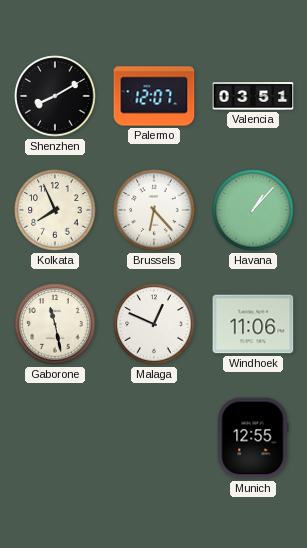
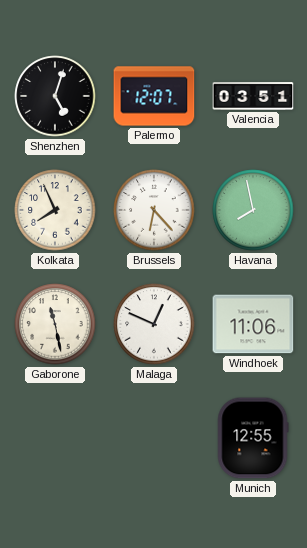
Shenzhen: 8:10 -> 5:03 (55, 96)
Havana: 1:07 -> 7:58 (253, 210)
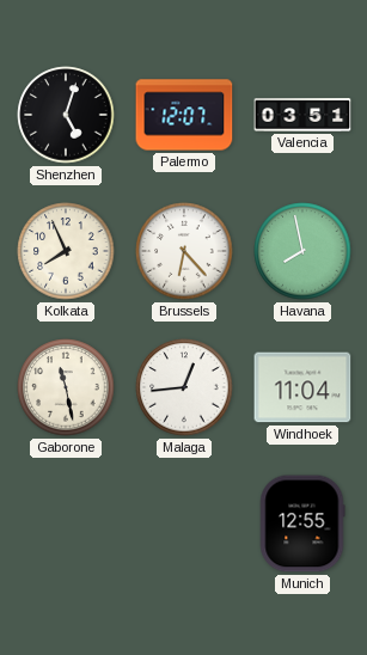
Malaga: 12:49 -> 12:44 (184, 387)
Windhoek: 11:06 -> 11:04 (302, 387)
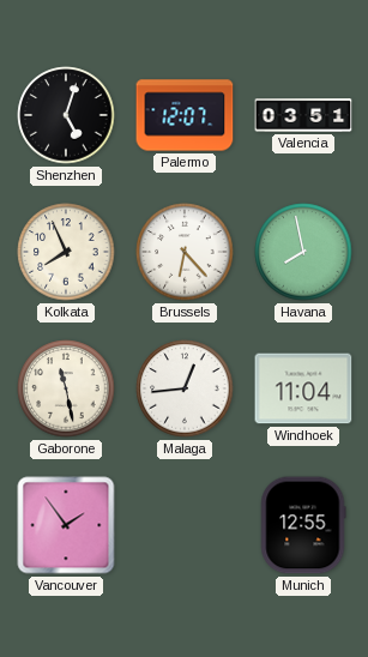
Vancouver: none -> 1:54 (66, 525)
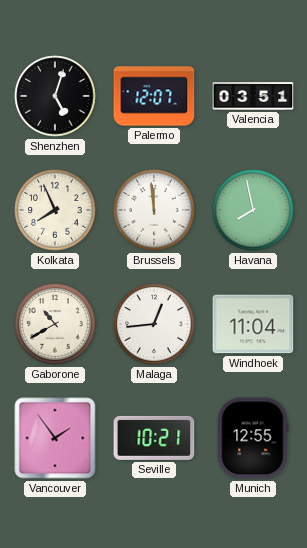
Brussels: 6:23 -> 11:59 (154, 210)
Gaborone: 11:28 -> 10:40 (55, 324)
Seville: none -> 10:21 (154, 438)
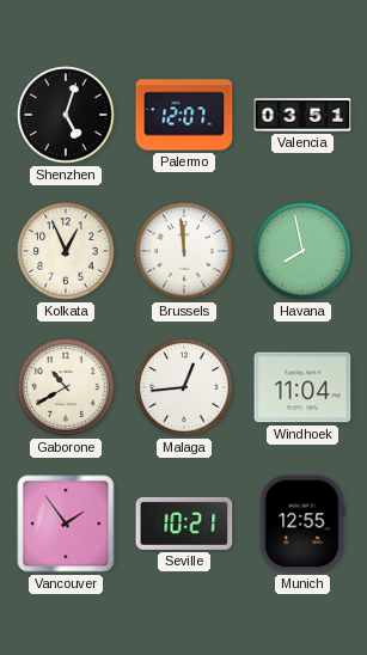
Kolkata: 7:56 -> 12:56 (66, 251)
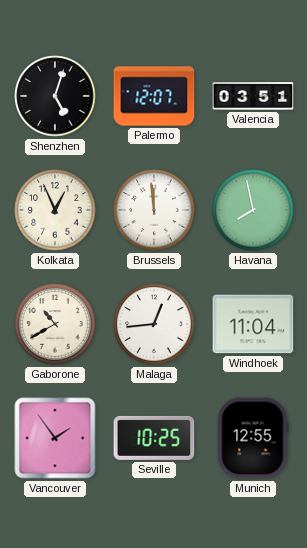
Seville: 10:21 -> 10:25 (154, 438)
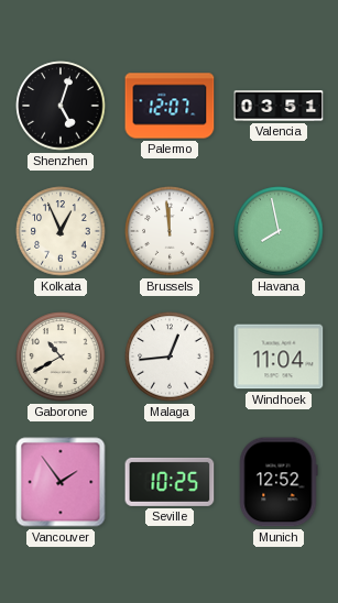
Munich: 12:55 -> 12:52 (279, 482)
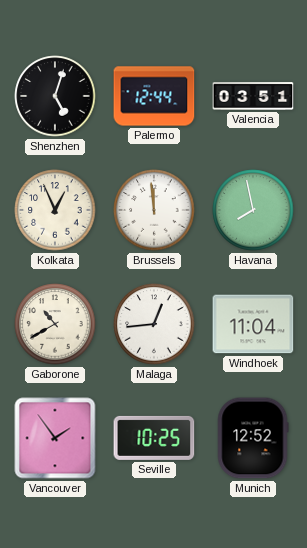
Palermo: 12:07 -> 12:44 (154, 96)
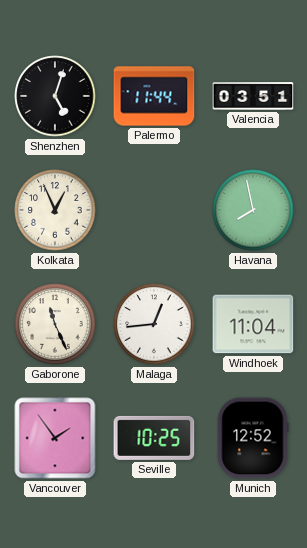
Palermo: 12:44 -> 11:44 (154, 96)
Brussels: 11:59 -> none (154, 210)
Gaborone: 10:40 -> 11:26 (55, 324)
